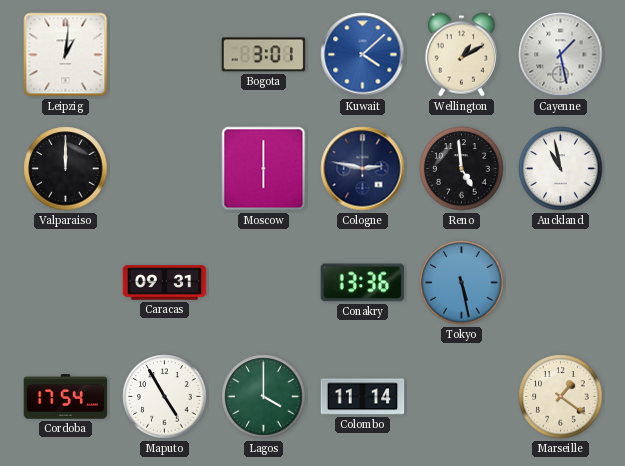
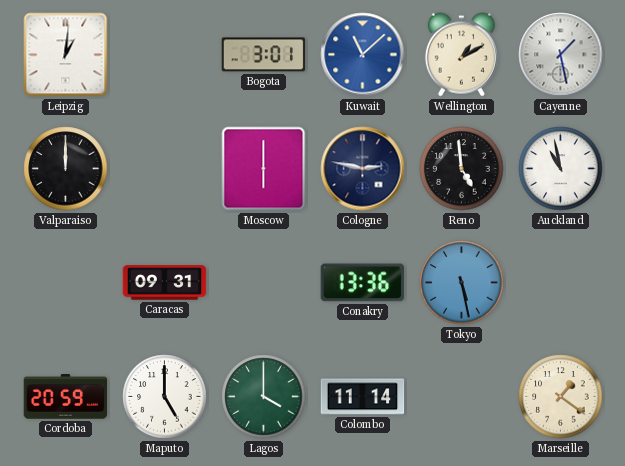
Kuwait: 4:08 -> 11:08 (363, 55)
Cordoba: 17:54 -> 20:59 (66, 397)
Maputo: 4:55 -> 5:00 (165, 397)
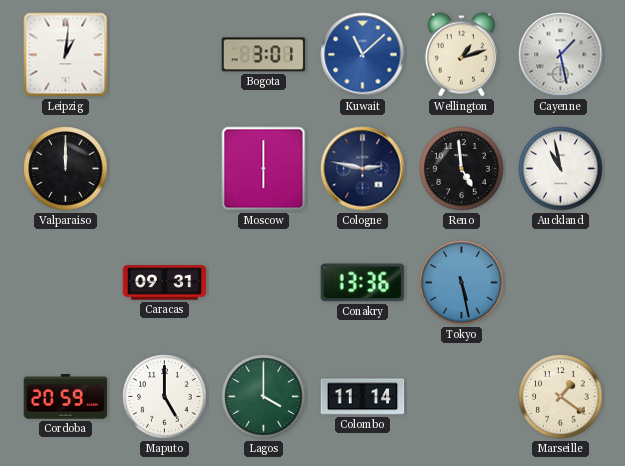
Wellington: 1:10 -> 1:12 (461, 55)
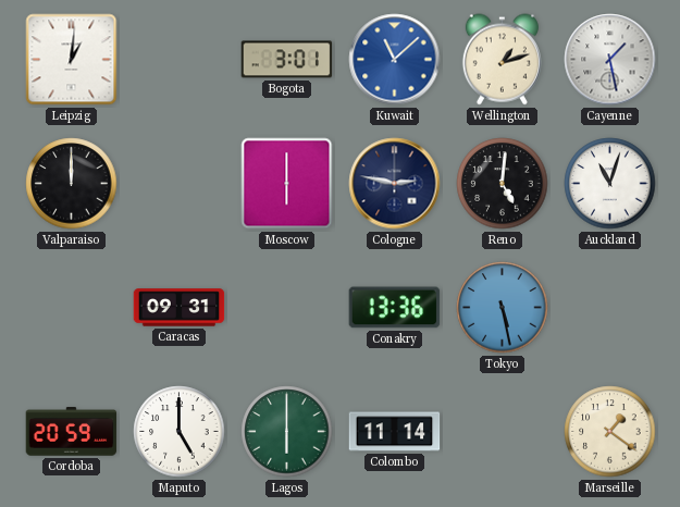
Reno: 4:59 -> 5:01 (503, 184)
Auckland: 10:58 -> 11:03 (610, 184)
Lagos: 4:00 -> 6:00 (287, 432)
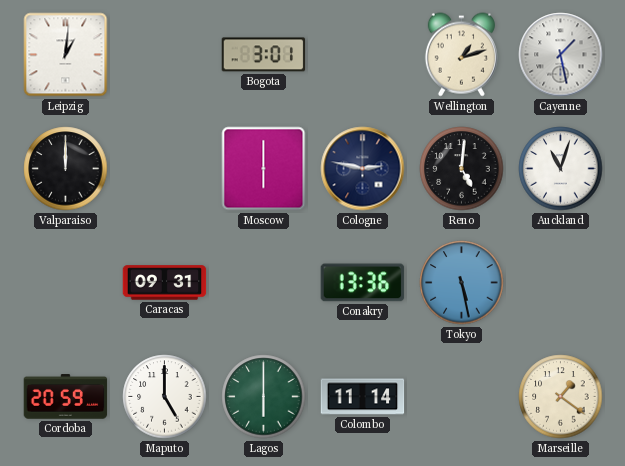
Kuwait: 11:08 -> none (395, 60)
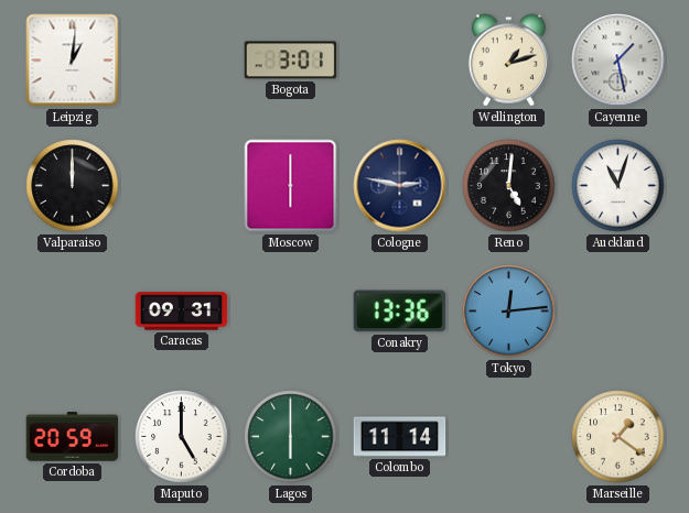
Tokyo: 5:28 -> 12:14 (509, 312)
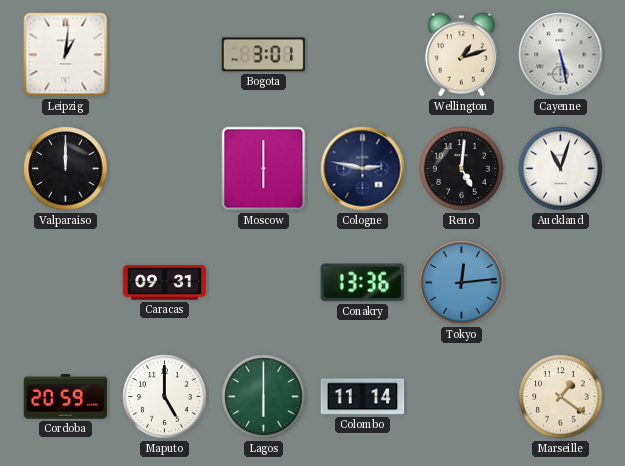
Cayenne: 1:28 -> 5:28 (561, 55)
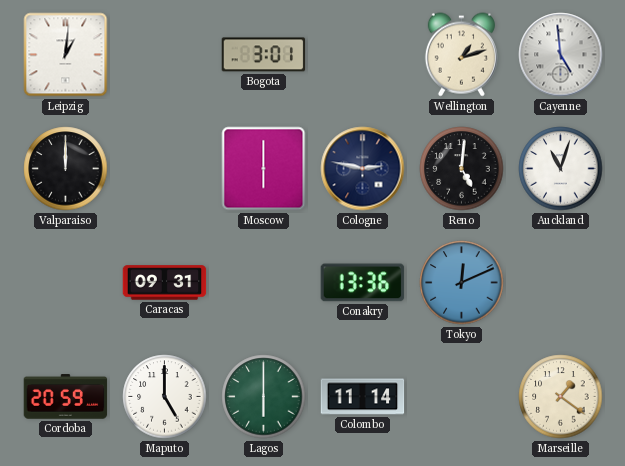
Cayenne: 5:28 -> 4:59 (561, 55)
Tokyo: 12:14 -> 12:11 (462, 283)
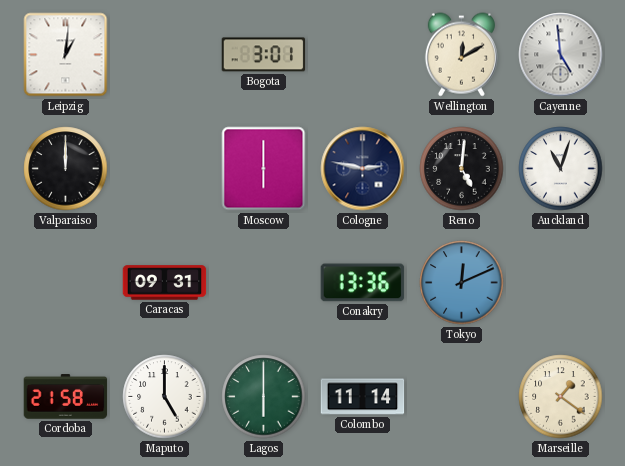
Wellington: 1:12 -> 12:10 (461, 55)
Cordoba: 20:59 -> 21:58 (66, 397)
